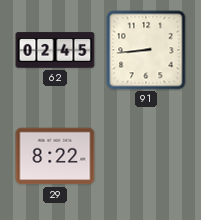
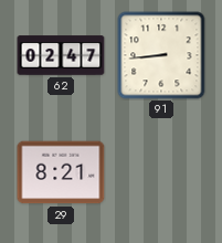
62: 02:45 -> 02:47 (61, 55)
29: 8:22 -> 8:21 (61, 172)
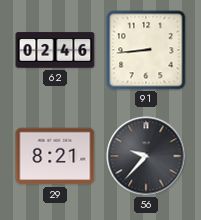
62: 02:47 -> 02:46 (55, 50)
56: none -> 9:37 (146, 156)
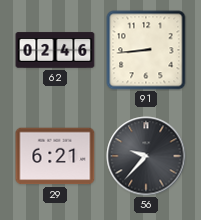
29: 8:21 -> 6:21 (55, 156)
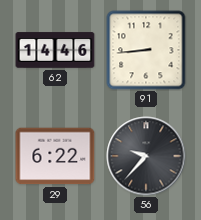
62: 02:46 -> 14:46 (55, 50)
29: 6:21 -> 6:22 (55, 156)
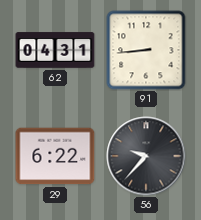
62: 14:46 -> 04:31 (55, 50)
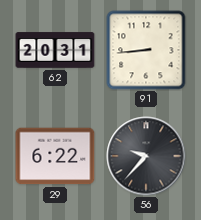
62: 04:31 -> 20:31 (55, 50)
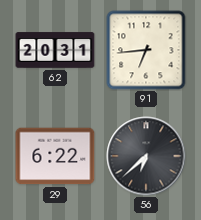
91: 8:44 -> 6:44 (146, 50)
56: 9:37 -> 6:38 (146, 156)
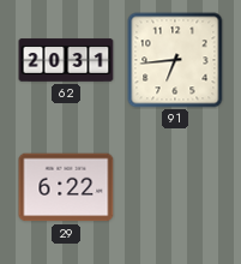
56: 6:38 -> none (146, 156)
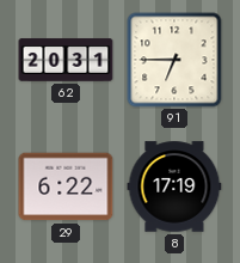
91: 6:44 -> 6:45 (174, 60)
8: none -> 17:19 (174, 186)
